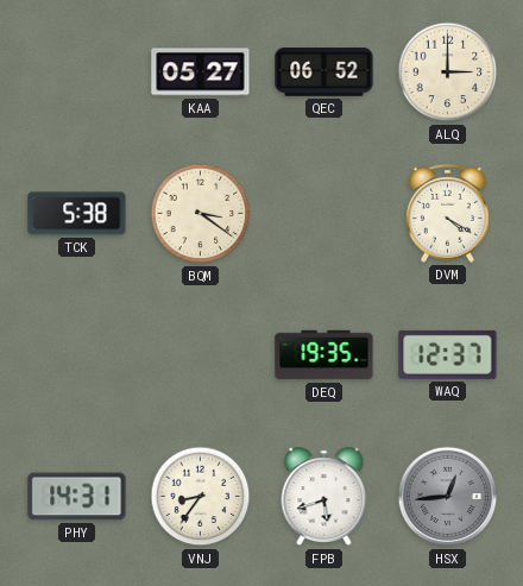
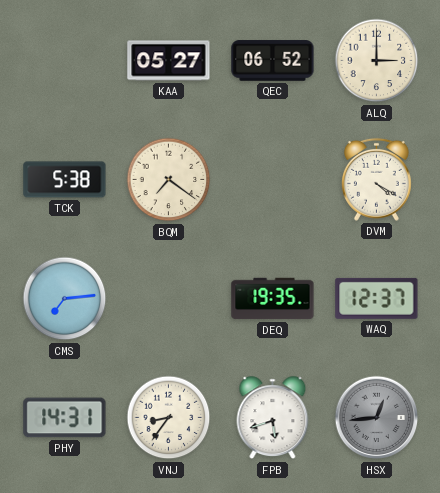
BQM: 3:21 -> 7:21 (169, 180)
CMS: none -> 7:14 (65, 299)
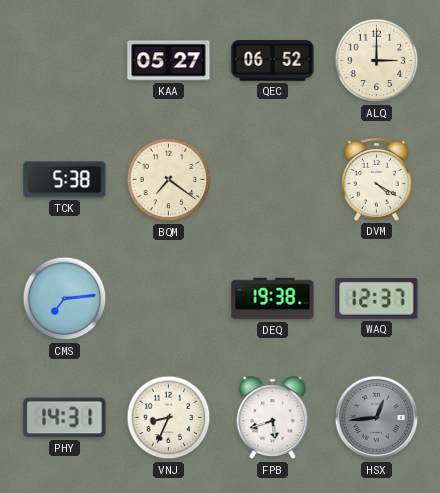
DEQ: 19:35 -> 19:38 (273, 299)
VNJ: 8:36 -> 8:34 (169, 418)
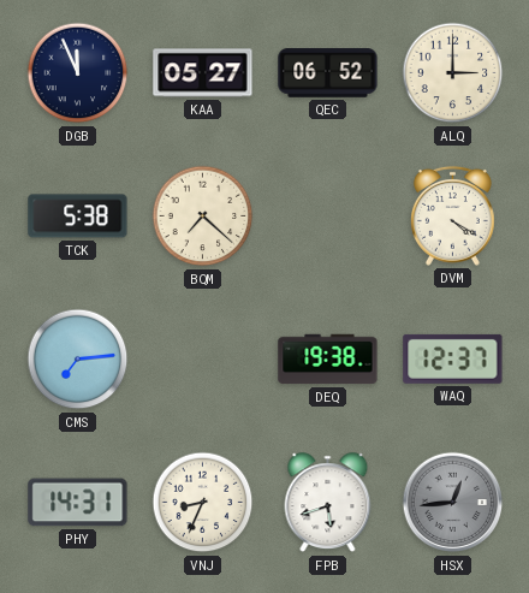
DGB: none -> 11:56 (78, 73)
BQM: 7:21 -> 7:22 (203, 217)
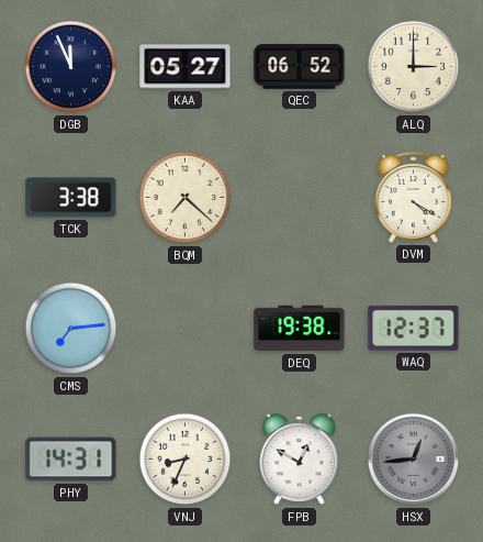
TCK: 5:38 -> 3:38 (71, 198)
FPB: 5:42 -> 12:50 (300, 460)
